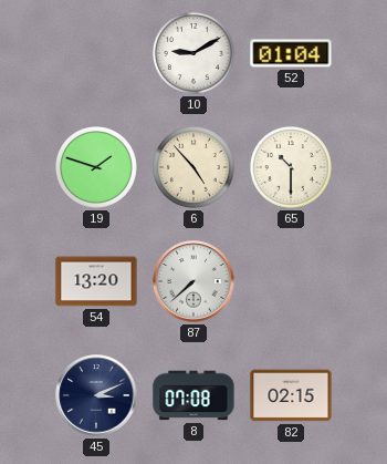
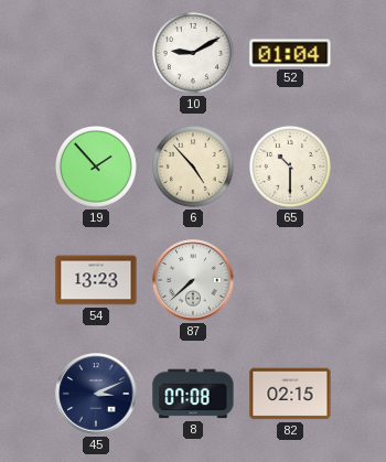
19: 1:48 -> 1:53 (96, 166)
54: 13:20 -> 13:23 (96, 280)
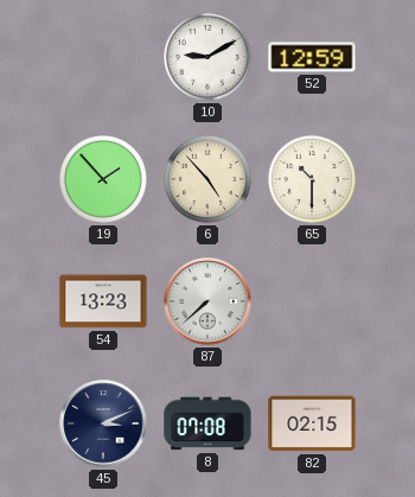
52: 01:04 -> 12:59 (312, 57)
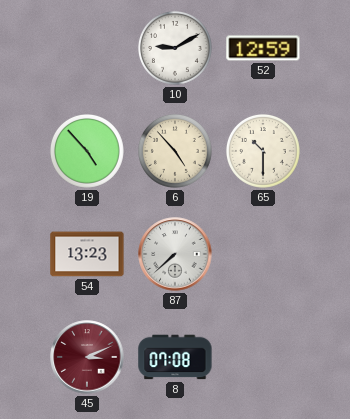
19: 1:53 -> 4:53 (87, 151)
45 dial: navy -> burgundy (87, 357)
82: 02:15 -> none (312, 423)
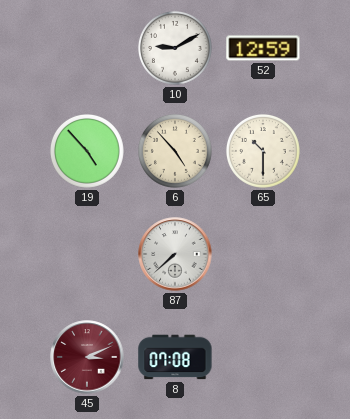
54: 13:23 -> none (87, 254)
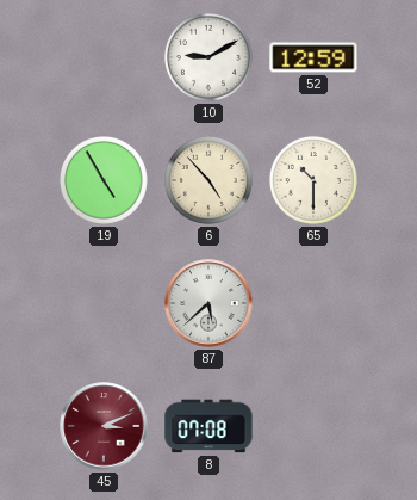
19: 4:53 -> 4:55 (104, 180)
87: 7:38 -> 5:38 (208, 303)
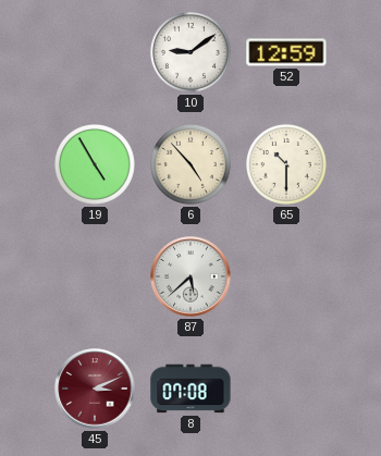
10: 9:10 -> 9:09 (190, 52)
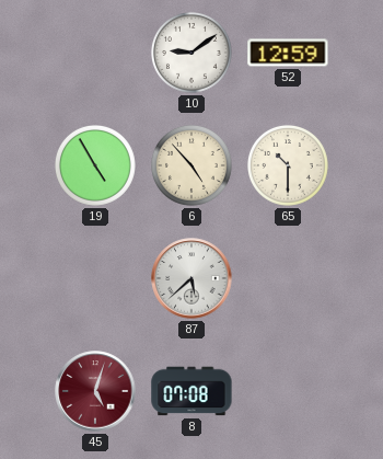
45: 3:11 -> 5:03 (95, 391)
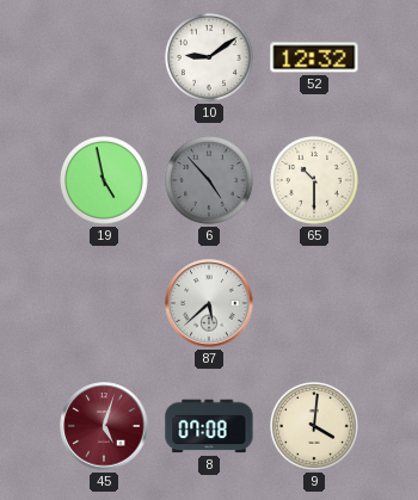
52: 12:59 -> 12:32 (314, 57)
19: 4:55 -> 4:58 (104, 180)
6 dial: cream -> grey (209, 180)
9: none -> 4:01 (314, 426)
